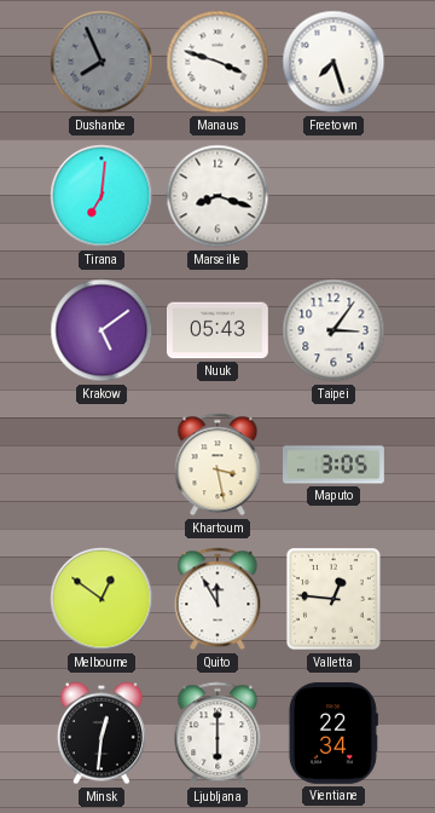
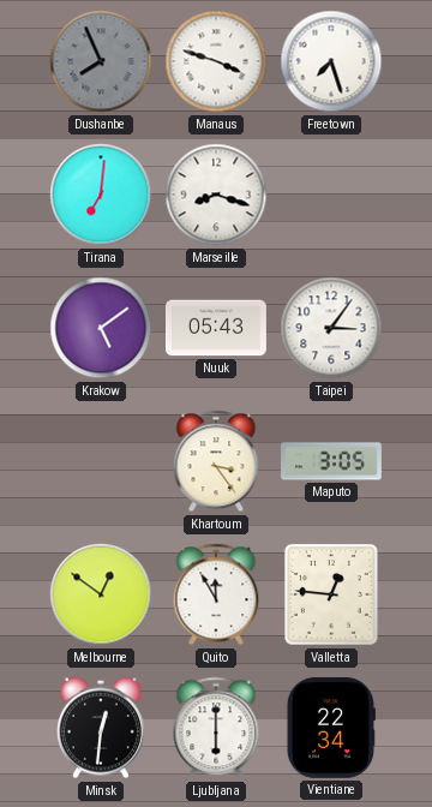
Khartoum: 3:28 -> 3:24 (216, 461)
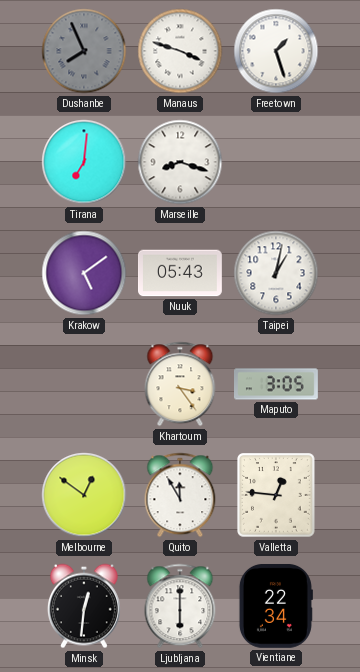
Freetown: 7:27 -> 1:27 (276, 51)
Taipei: 3:06 -> 1:02 (276, 273)
